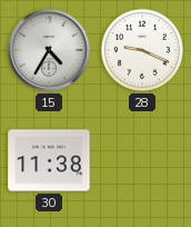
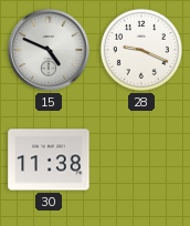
15: 4:35 -> 4:49 (49, 50)
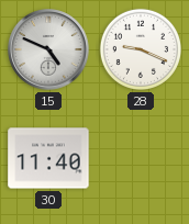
30: 11:38 -> 11:40 (48, 158)
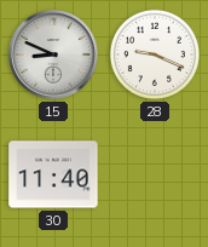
15: 4:49 -> 8:49 (53, 54)
